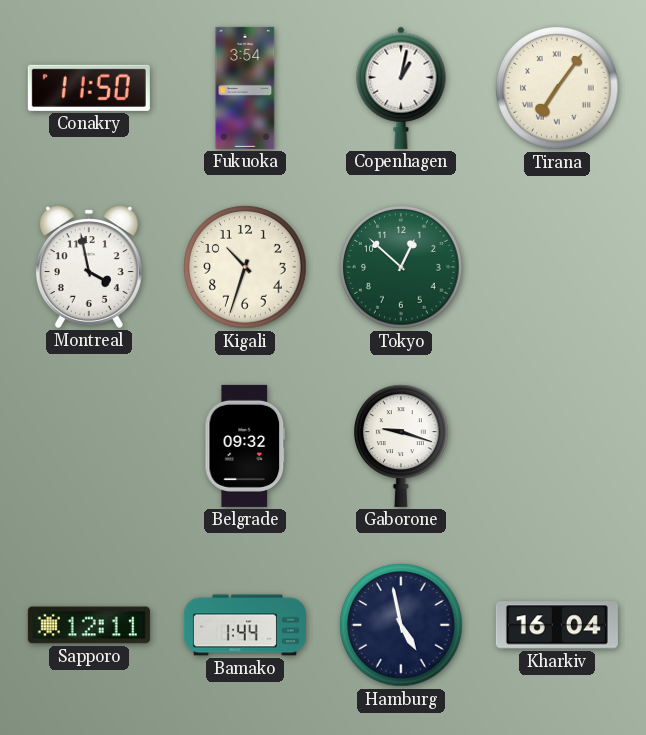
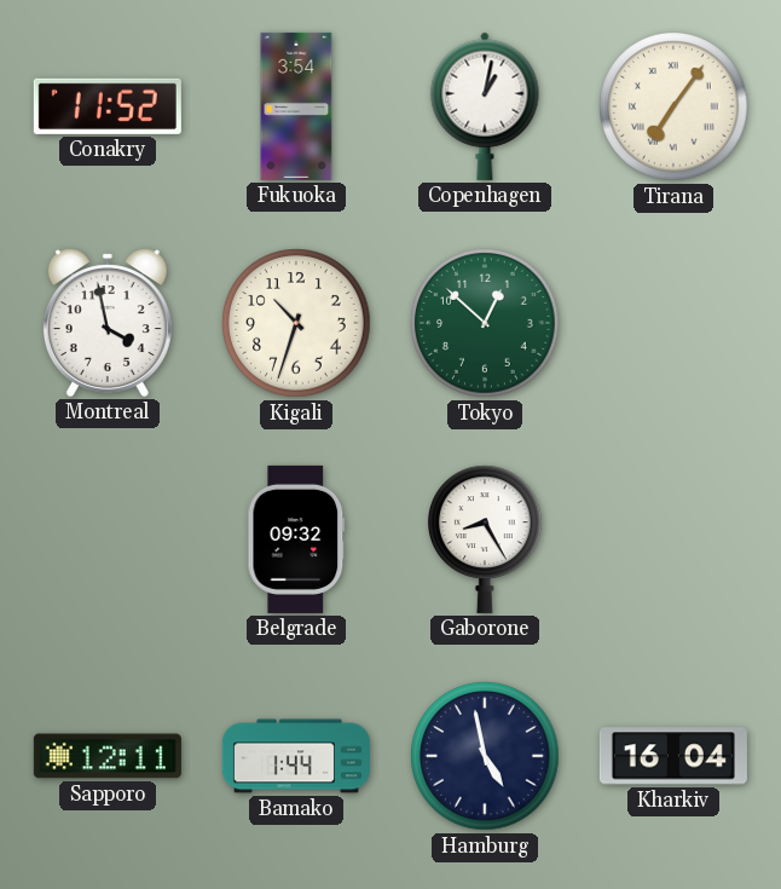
Conakry: 11:50 -> 11:52 (108, 106)
Gaborone: 9:18 -> 8:25 (486, 539)
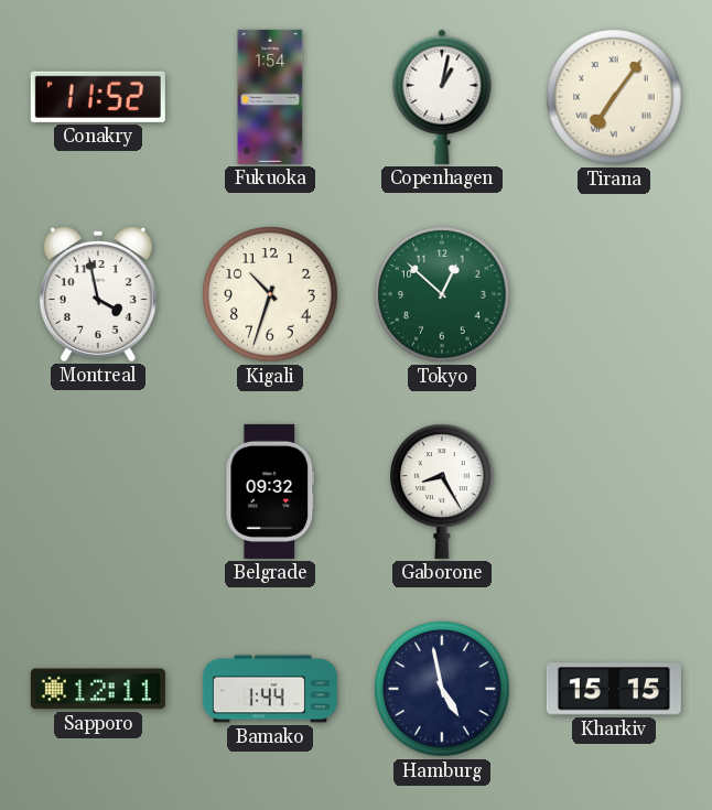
Fukuoka: 3:54 -> 1:54 (270, 97)
Kharkiv: 16:04 -> 15:15 (614, 689)
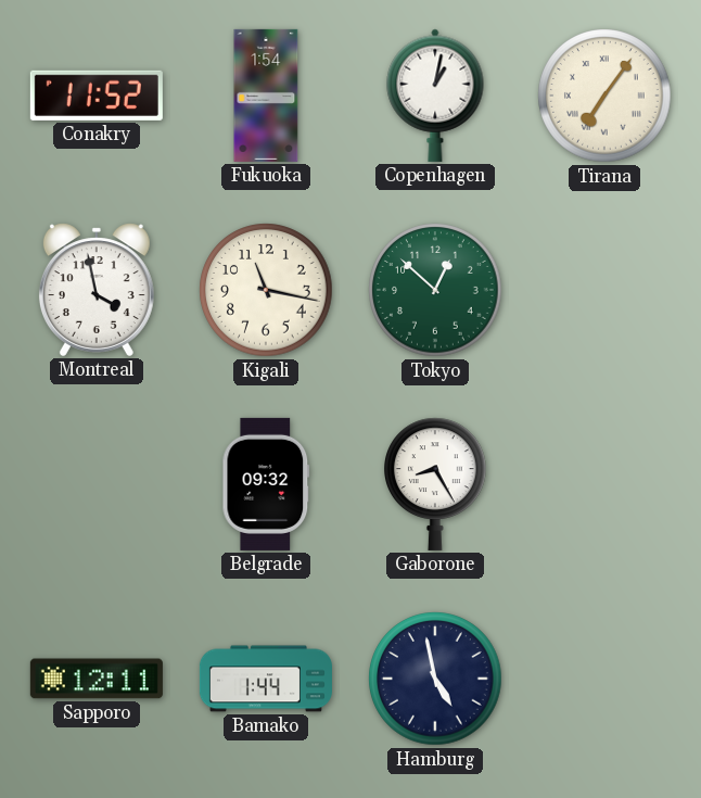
Kigali: 10:33 -> 11:17 (266, 290)
Kharkiv: 15:15 -> none (614, 689)
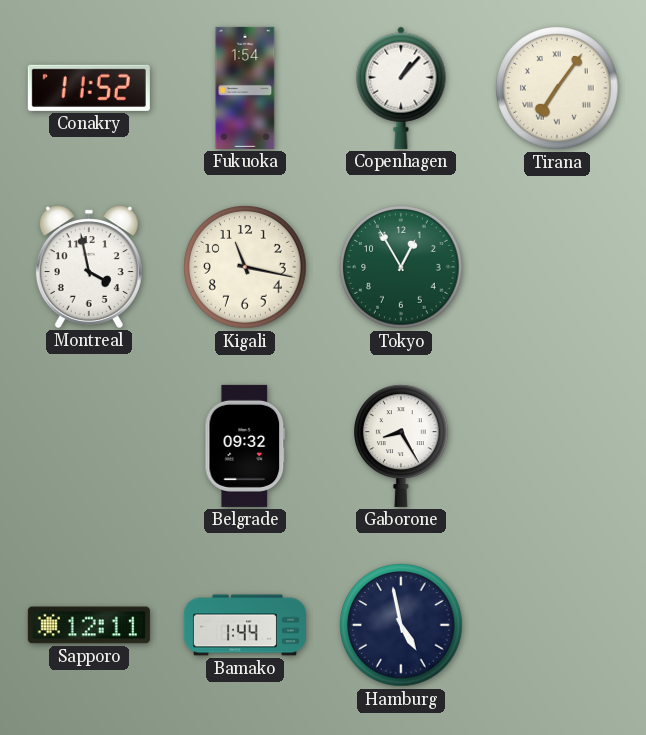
Copenhagen: 1:02 -> 1:07 (401, 88)
Tokyo: 12:52 -> 12:55 (401, 267)
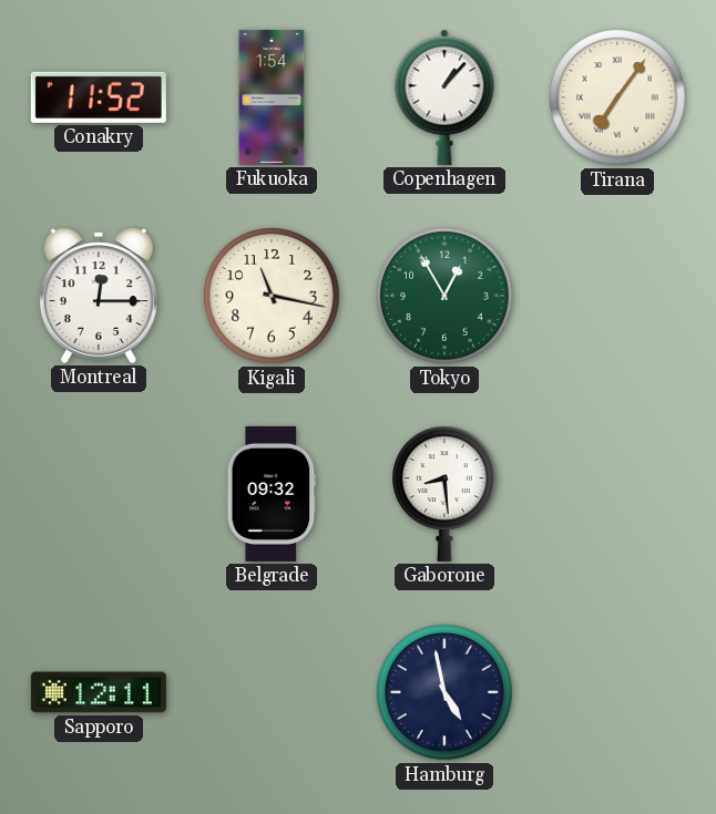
Montreal: 3:58 -> 12:15 (99, 296)
Gaborone: 8:25 -> 8:29 (446, 494)
Bamako: 1:44 -> none (245, 625)
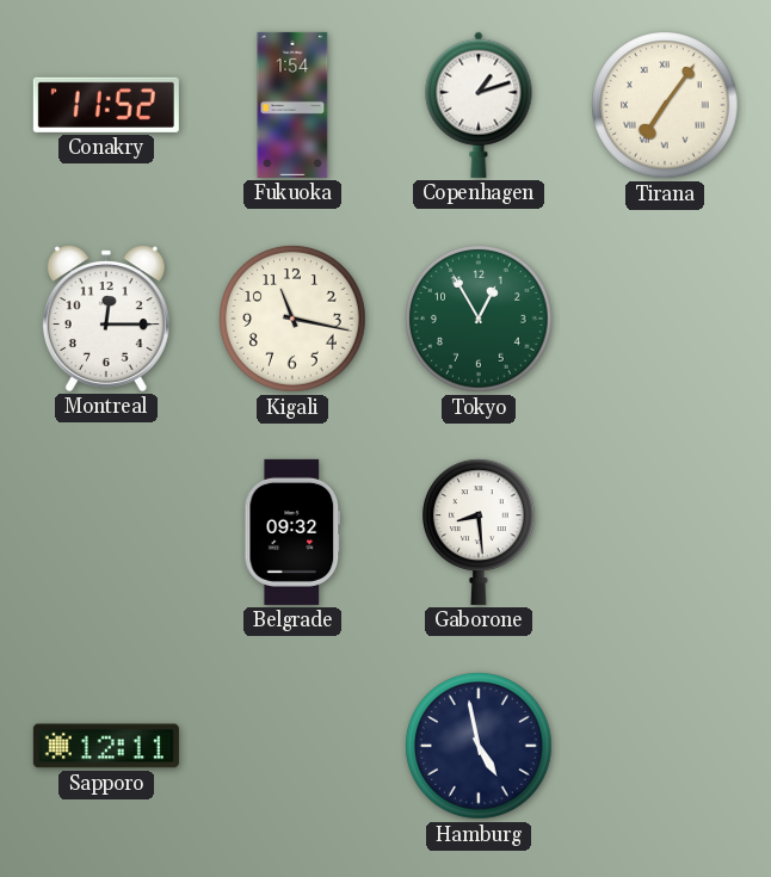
Copenhagen: 1:07 -> 1:12 (479, 105)
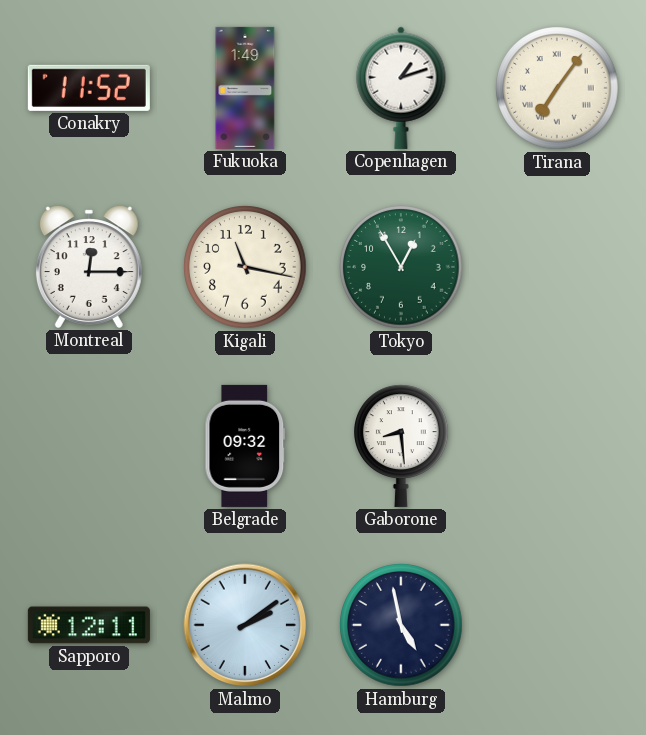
Fukuoka: 1:54 -> 1:49 (245, 88)
Malmo: none -> 2:09 (245, 625)
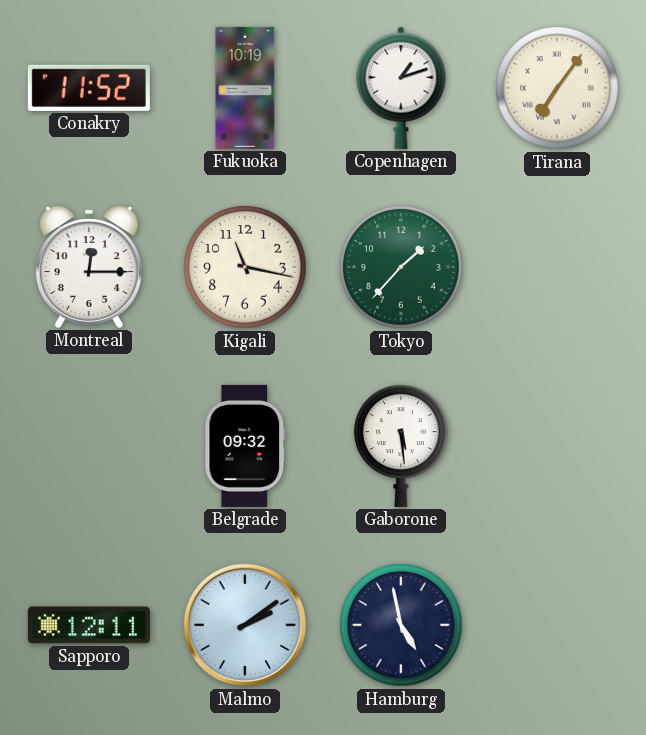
Fukuoka: 1:49 -> 10:19 (245, 88)
Tokyo: 12:55 -> 1:37 (401, 267)
Gaborone: 8:29 -> 5:29 (402, 446)
